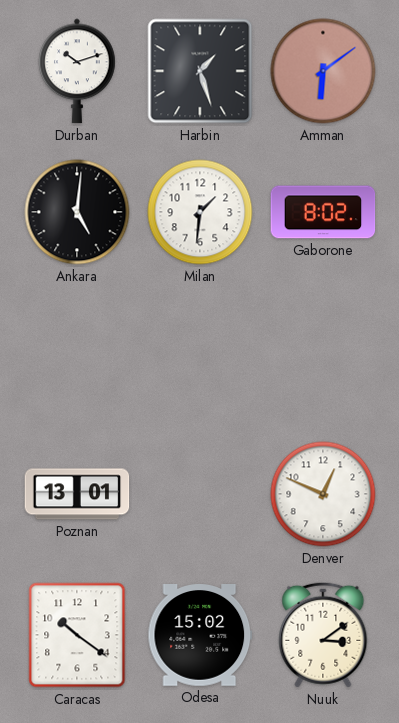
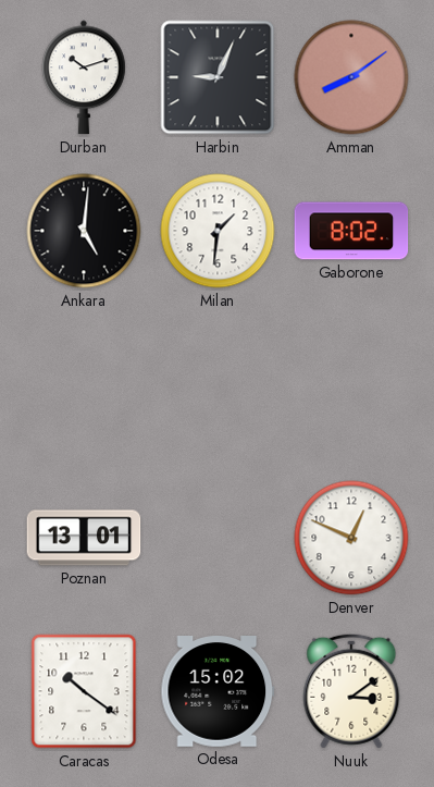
Harbin: 1:27 -> 9:04 (218, 77)
Amman: 6:09 -> 8:09 (351, 77)
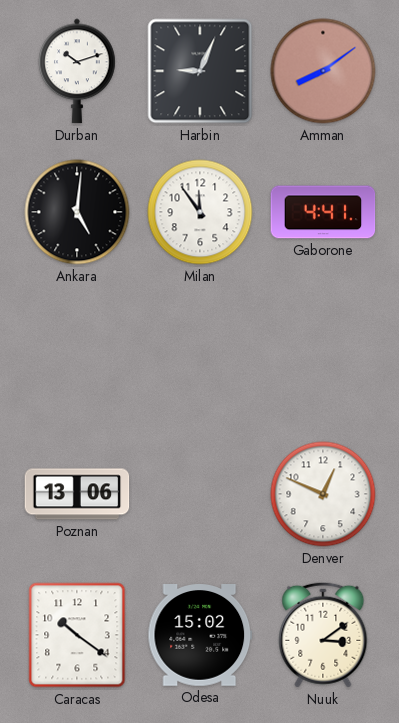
Milan: 1:31 -> 11:54 (200, 212)
Gaborone: 8:02 -> 4:41 (323, 212)
Poznan: 13:01 -> 13:06 (77, 494)
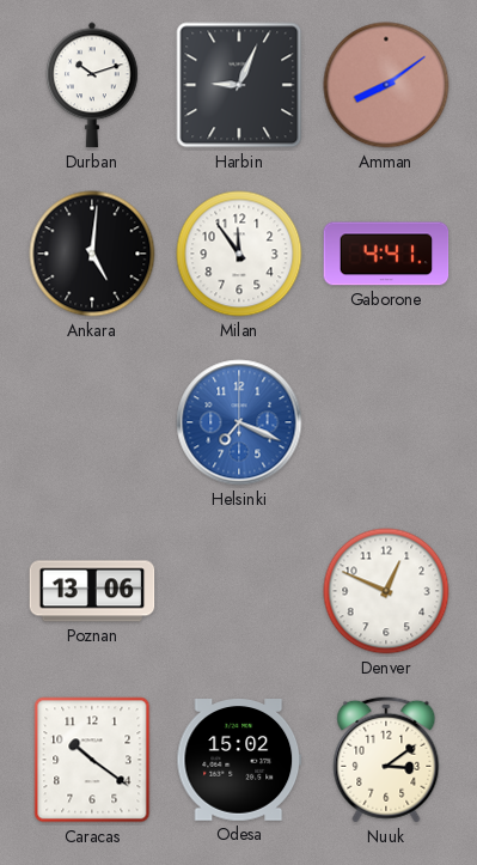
Helsinki: none -> 7:19 (239, 422)
